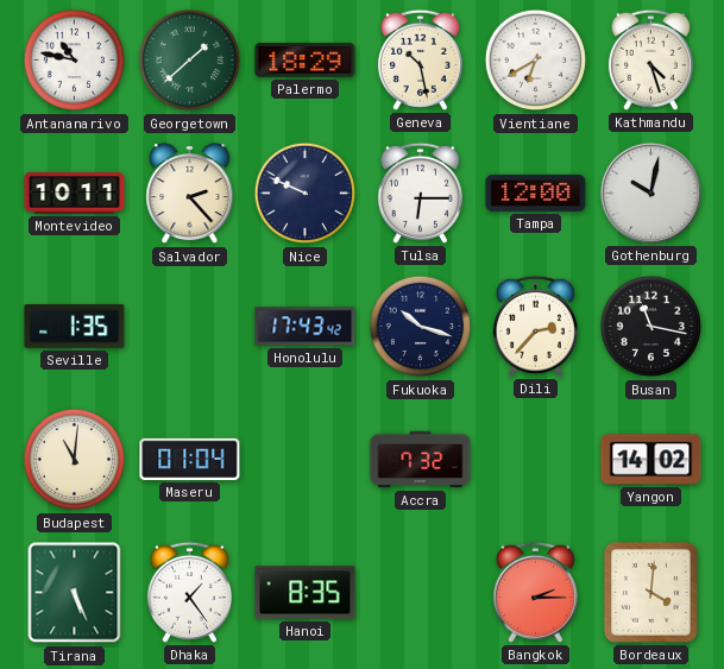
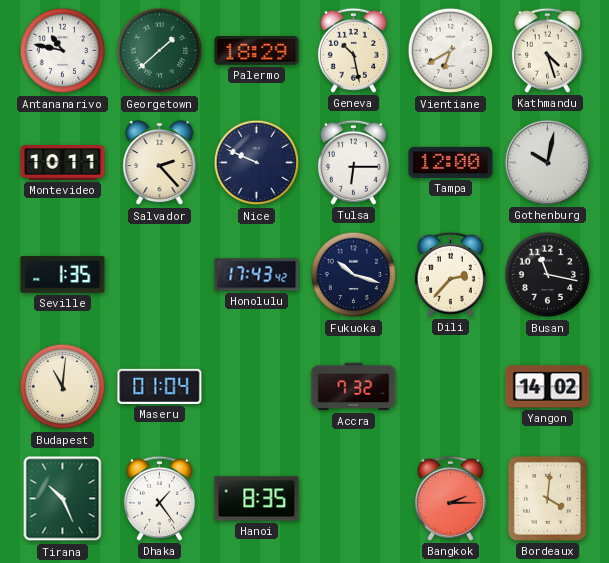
Tirana: 5:26 -> 10:26 (63, 499)
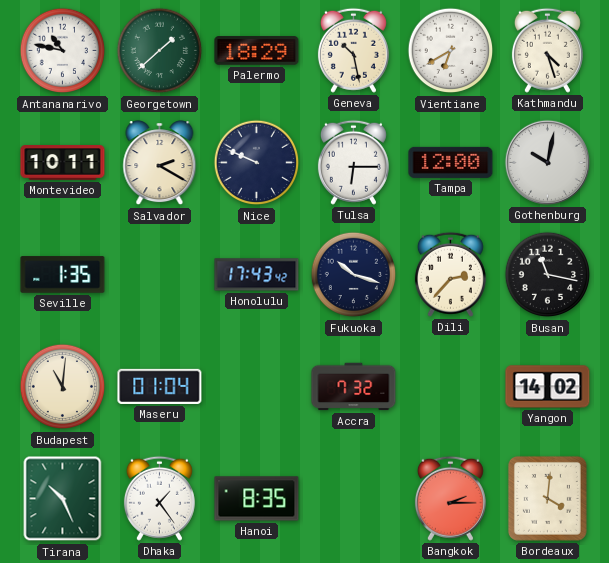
Salvador: 2:23 -> 2:20 (160, 163)
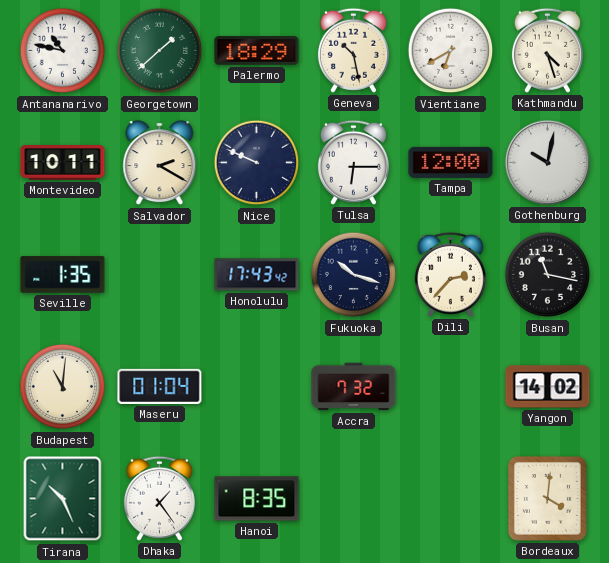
Bangkok: 2:15 -> none (450, 498)
